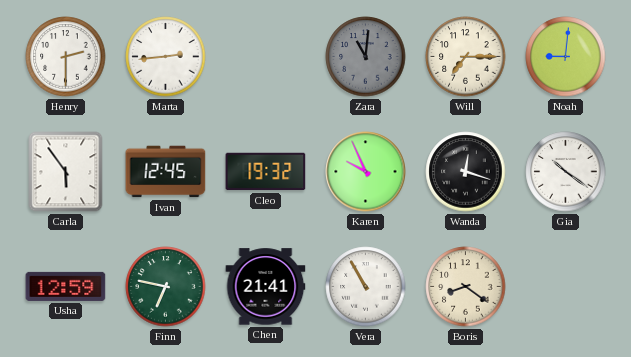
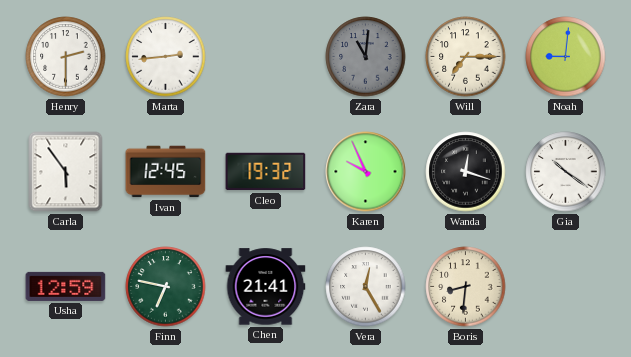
Vera: 10:55 -> 12:25 (366, 287)
Boris: 8:21 -> 8:31 (466, 287)
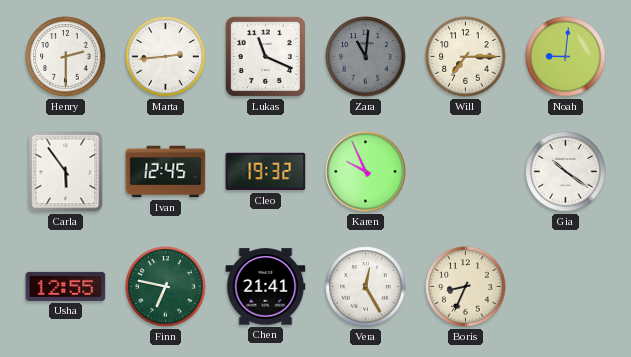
Lukas: none -> 11:19 (265, 56)
Wanda: 12:18 -> none (466, 172)
Usha: 12:59 -> 12:55 (66, 286)
Boris: 8:31 -> 8:34 (466, 287)
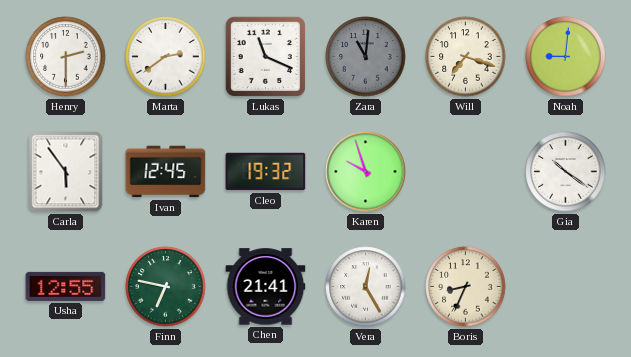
Marta: 2:44 -> 2:39 (166, 57)
Will: 7:15 -> 7:18 (466, 57)
Karen: 9:56 -> 9:57 (366, 172)
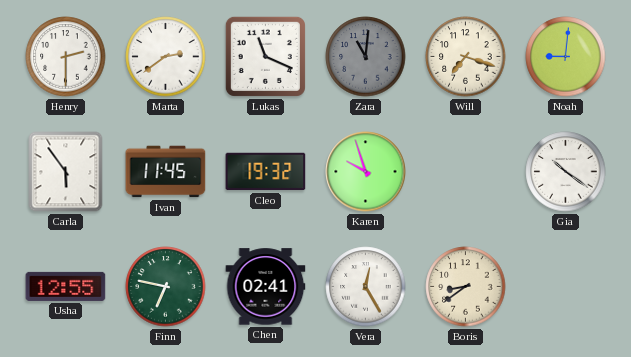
Ivan: 12:45 -> 11:45 (166, 172)
Chen: 21:41 -> 02:41 (266, 287)
Boris: 8:34 -> 8:39 (466, 287)
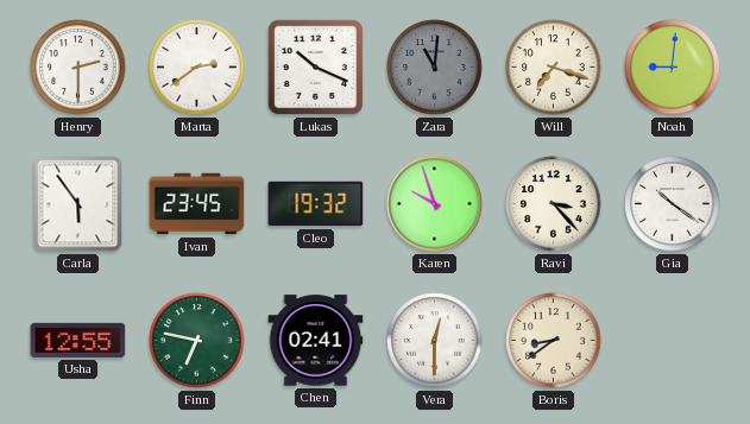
Lukas: 11:19 -> 10:19 (315, 67)
Ivan: 11:45 -> 23:45 (197, 204)
Ravi: none -> 3:23 (554, 204)
Vera: 12:25 -> 12:30 (435, 341)
